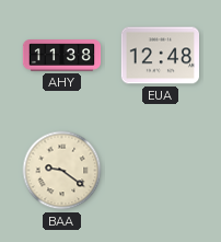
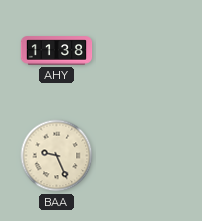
EUA: 12:48 -> none (160, 56)
BAA: 9:21 -> 9:26 (57, 156)
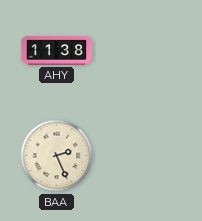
BAA: 9:26 -> 2:26 (57, 156)
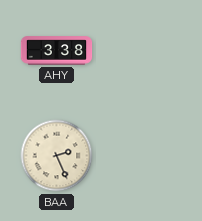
AHY: 11:38 -> 3:38 (57, 51)
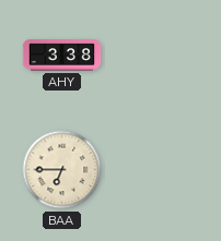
BAA: 2:26 -> 6:45 (62, 170)
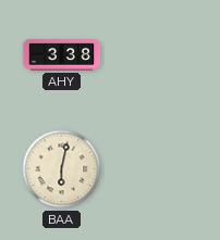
BAA: 6:45 -> 6:02 (62, 169)
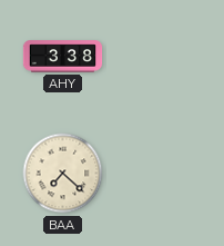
BAA: 6:02 -> 7:22 (63, 174)
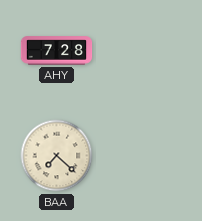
AHY: 3:38 -> 7:28 (57, 51)
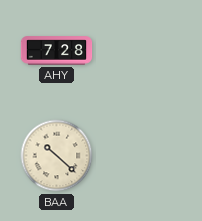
BAA: 7:22 -> 10:22 (57, 156)
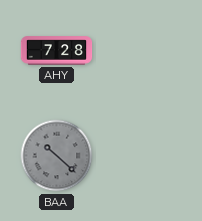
BAA dial: cream -> grey (57, 156)
